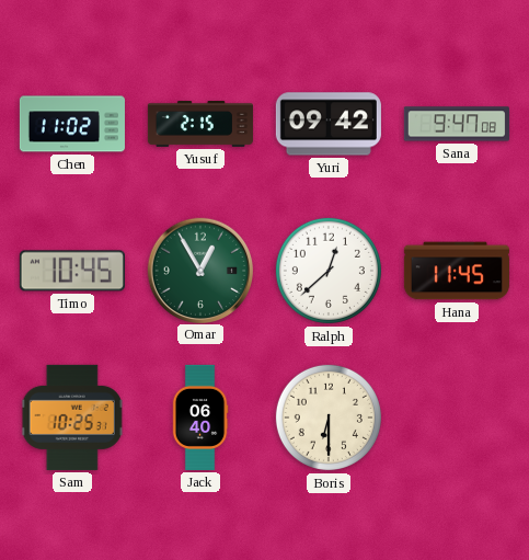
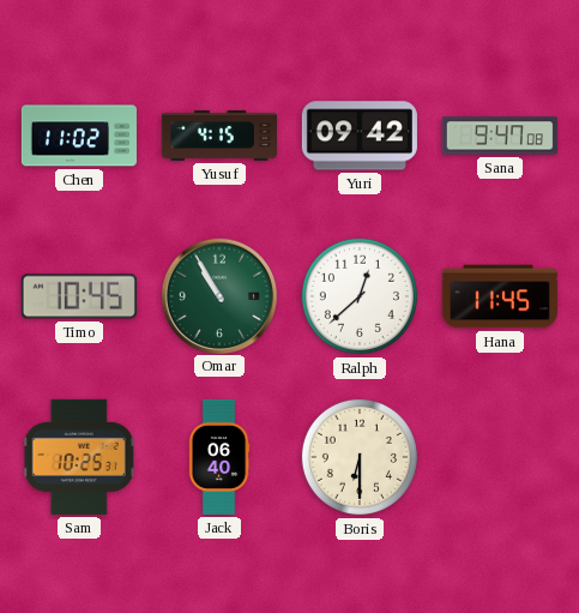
Yusuf: 2:15 -> 4:15 (219, 136)
Omar: 12:55 -> 10:55 (218, 295)
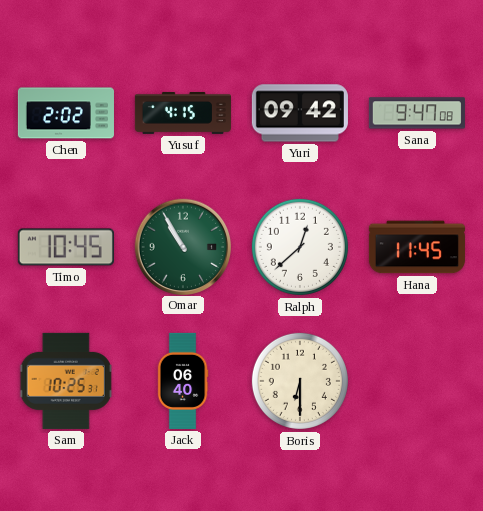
Chen: 11:02 -> 2:02 (66, 113)
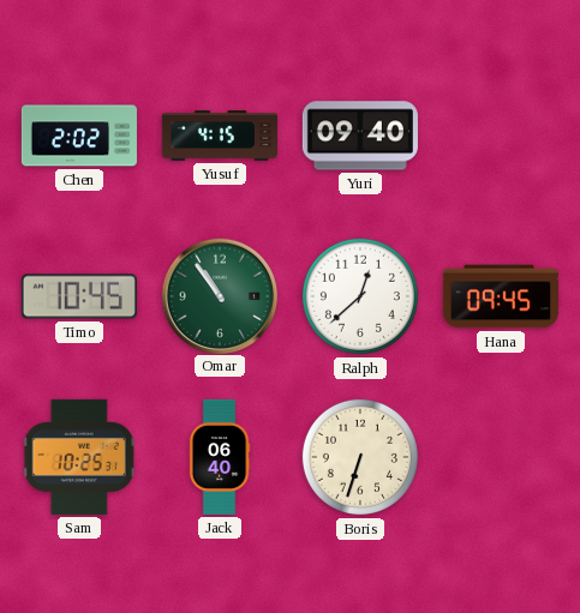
Yuri: 09:42 -> 09:40 (360, 136)
Sana: 9:47 -> none (417, 113)
Omar: 10:55 -> 10:54 (219, 295)
Hana: 11:45 -> 09:45 (501, 296)
Boris: 6:30 -> 6:33 (360, 457)
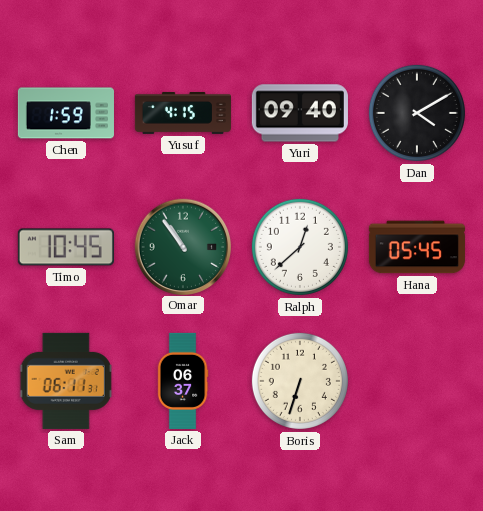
Chen: 2:02 -> 1:59 (66, 113)
Dan: none -> 4:10 (417, 113)
Hana: 09:45 -> 05:45 (417, 247)
Sam: 10:25 -> 06:11 (66, 381)
Jack: 06:40 -> 06:37 (183, 381)
